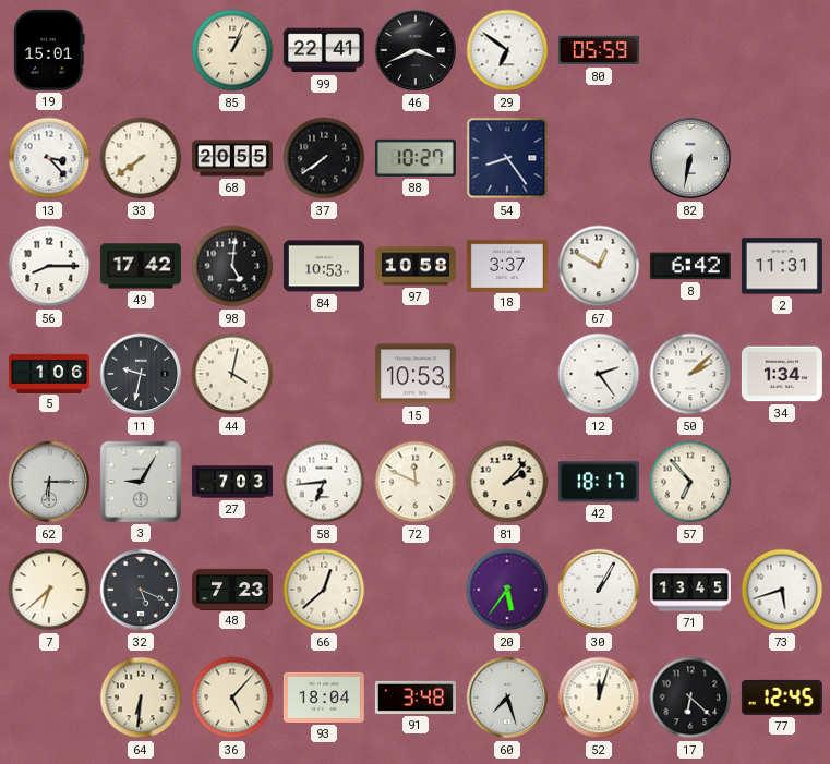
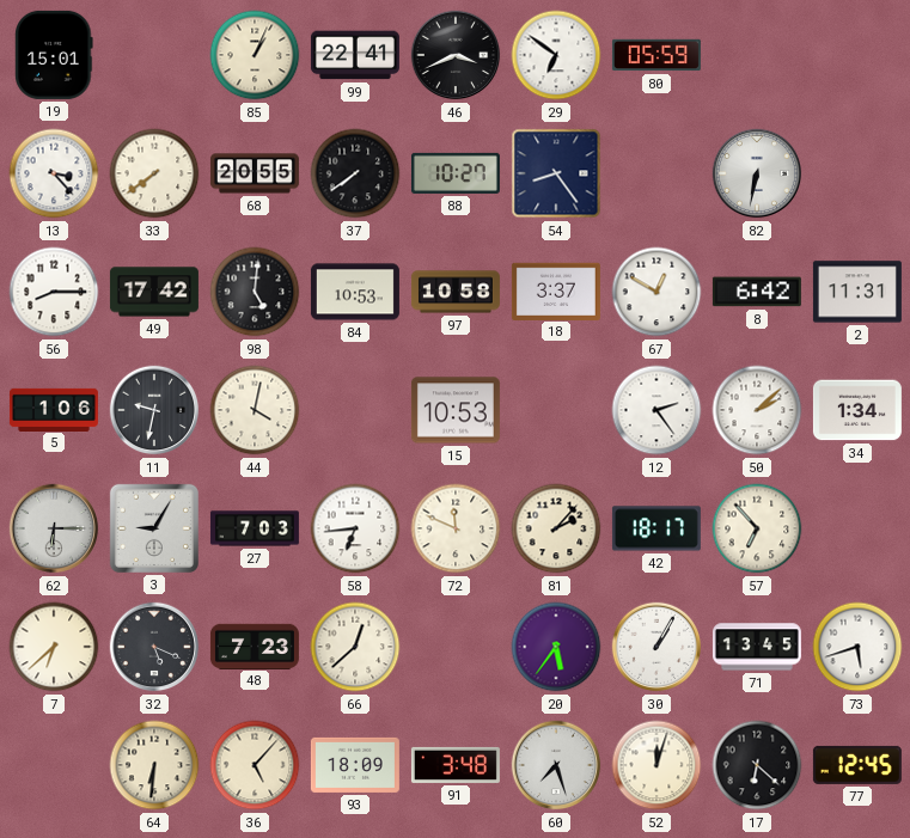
93: 18:04 -> 18:09 (355, 765)
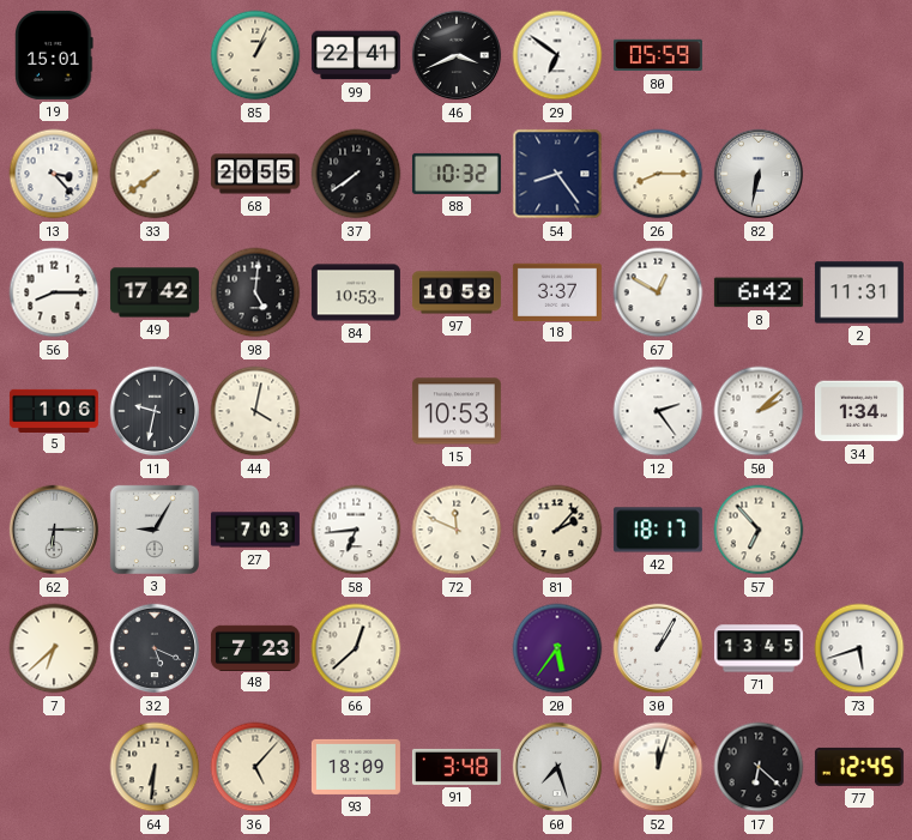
88: 10:27 -> 10:32 (457, 174)
26: none -> 8:15 (658, 174)
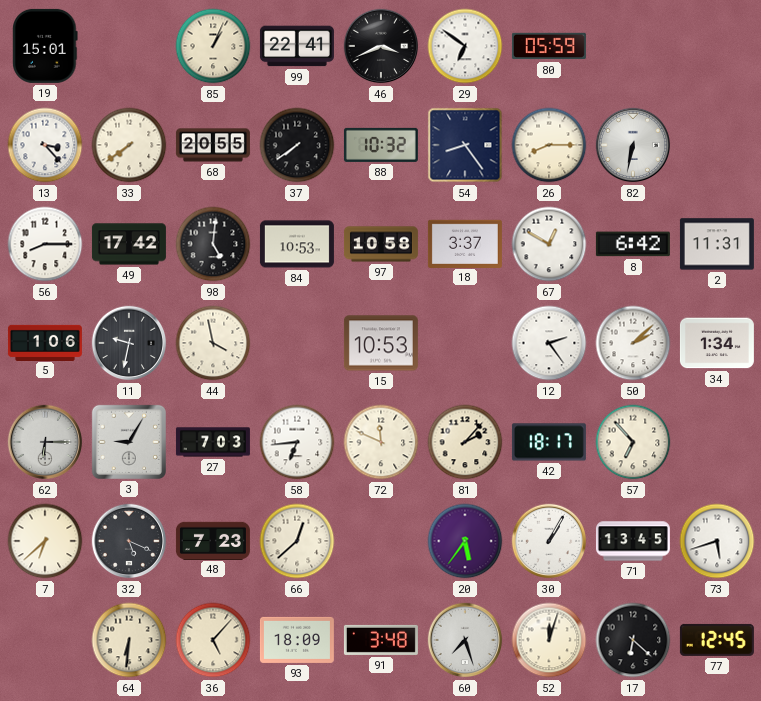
44: 4:02 -> 3:58 (213, 343)
